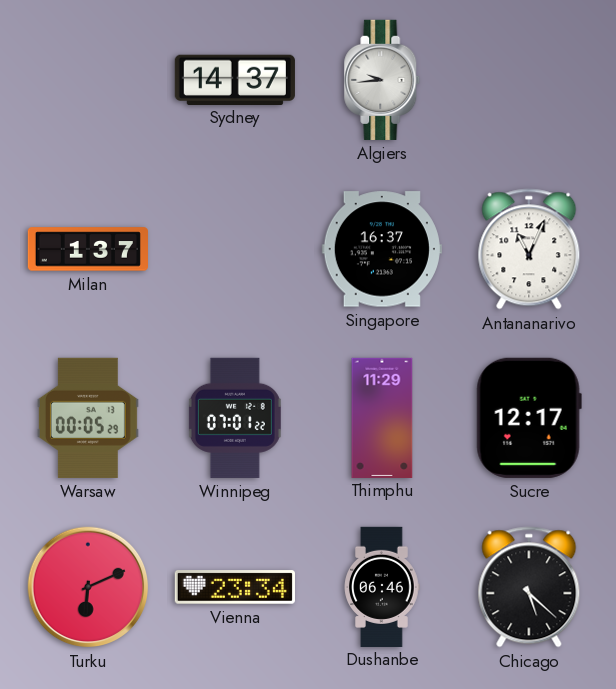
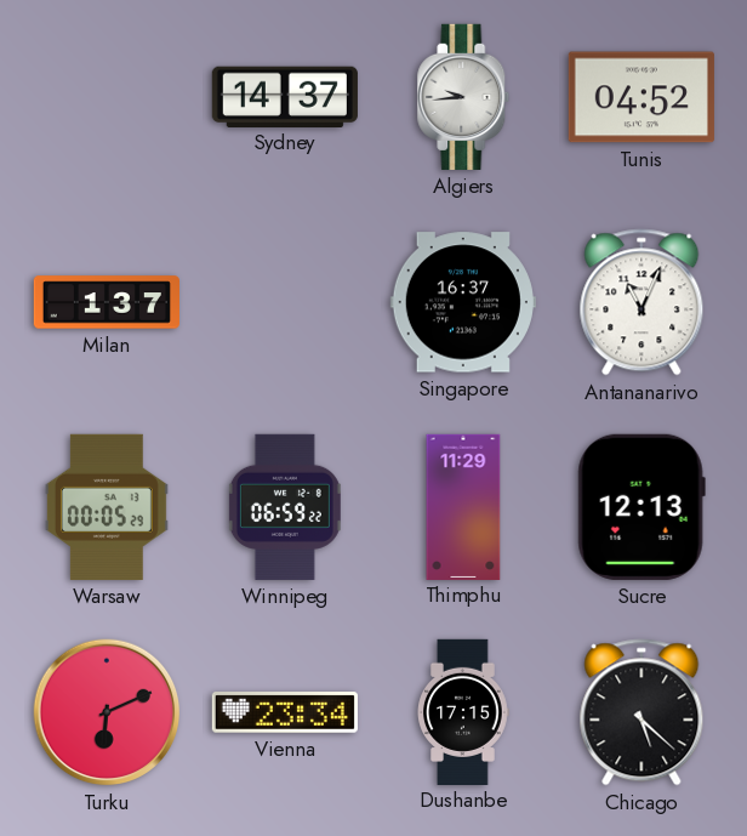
Tunis: none -> 04:52 (641, 97)
Winnipeg: 07:01 -> 06:59 (285, 507)
Sucre: 12:17 -> 12:13 (641, 507)
Dushanbe: 06:46 -> 17:15 (463, 711)
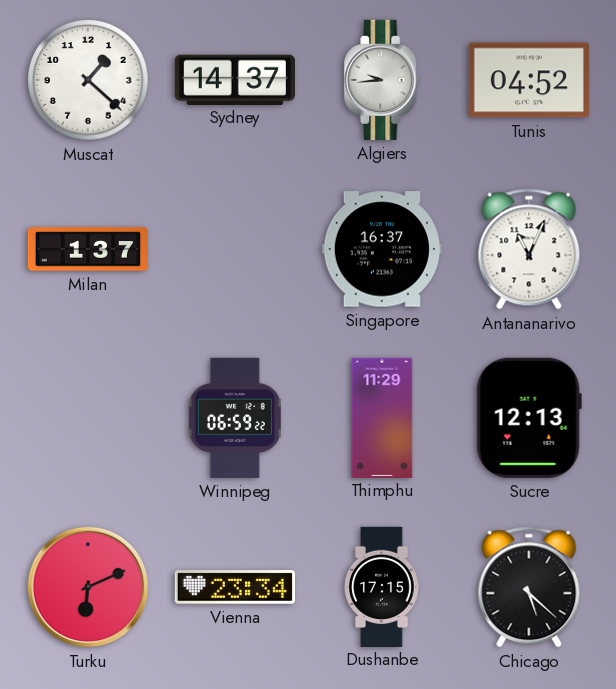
Muscat: none -> 1:22 (88, 80)
Warsaw: 00:05 -> none (107, 507)
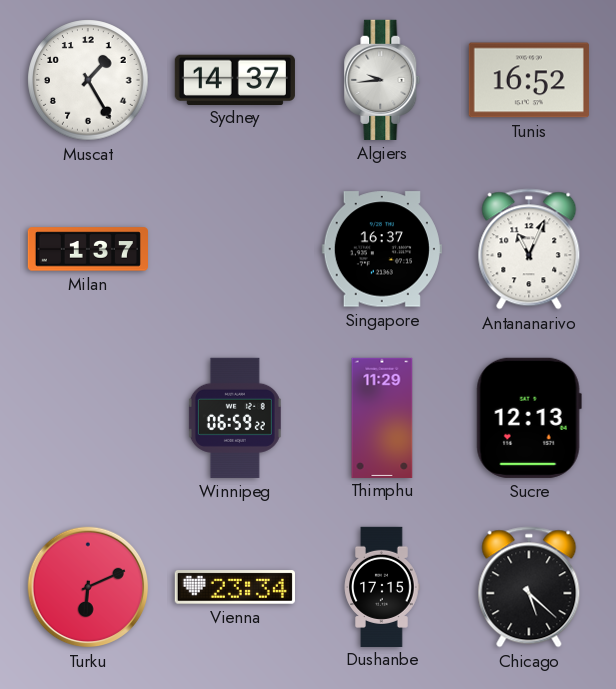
Muscat: 1:22 -> 1:25 (88, 80)
Tunis: 04:52 -> 16:52 (529, 80)
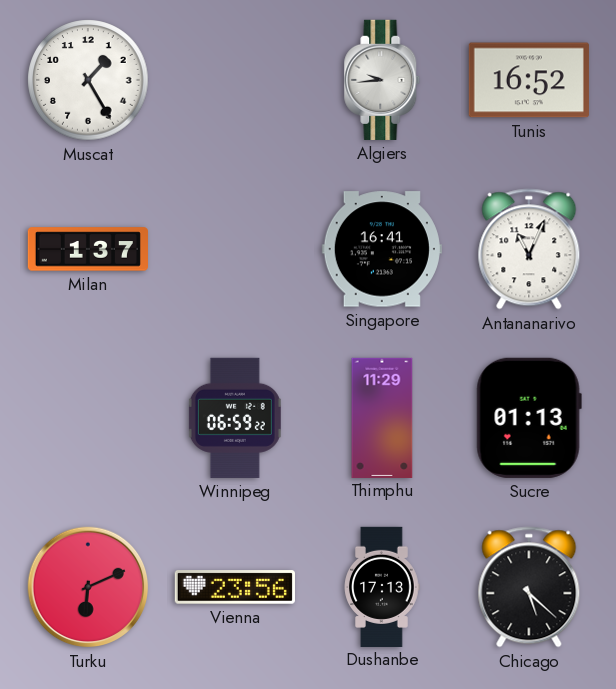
Sydney: 14:37 -> none (235, 79)
Singapore: 16:37 -> 16:41 (382, 249)
Sucre: 12:13 -> 01:13 (529, 418)
Vienna: 23:34 -> 23:56 (235, 587)
Dushanbe: 17:15 -> 17:13 (382, 586)
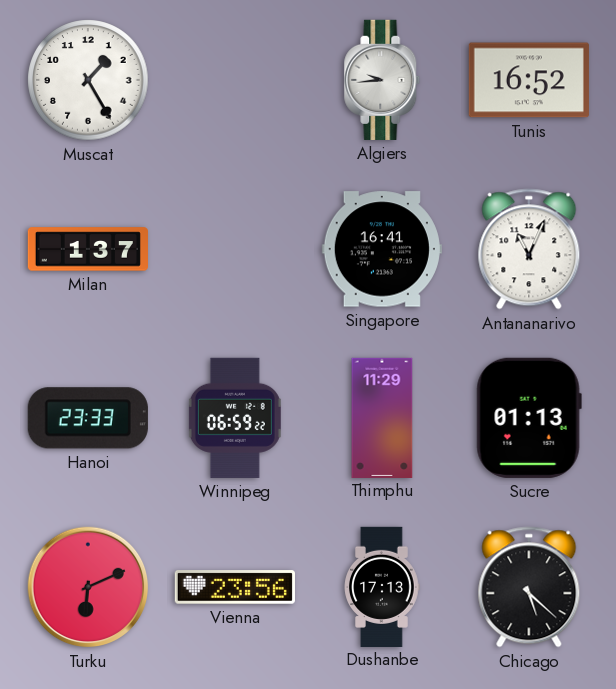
Hanoi: none -> 23:33 (88, 418)
